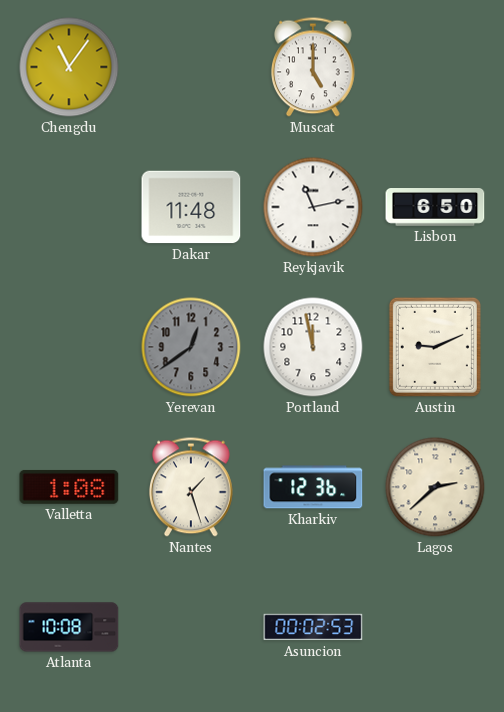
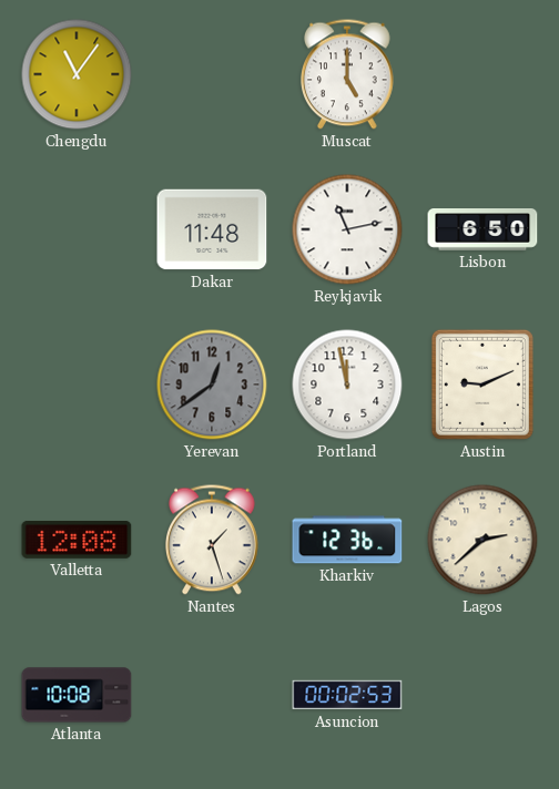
Valletta: 1:08 -> 12:08 (77, 540)
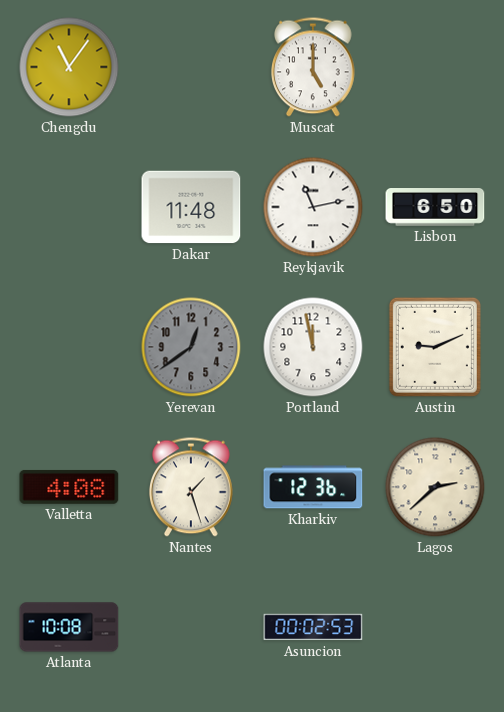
Valletta: 12:08 -> 4:08 (69, 487)
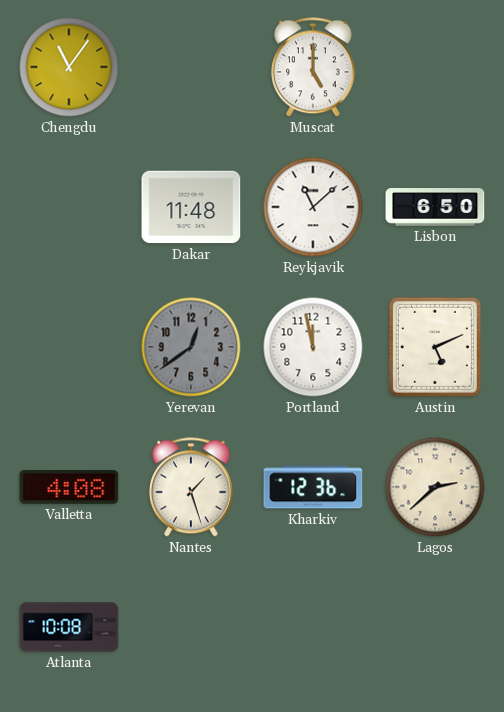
Reykjavik: 11:13 -> 11:08 (313, 207)
Austin: 9:11 -> 5:11 (435, 347)
Asuncion: 00:02 -> none (313, 627)
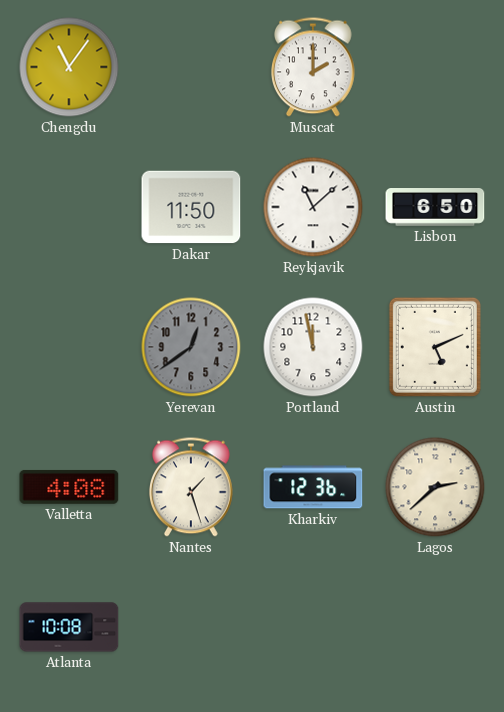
Muscat: 5:00 -> 2:00 (314, 67)
Dakar: 11:48 -> 11:50 (191, 207)
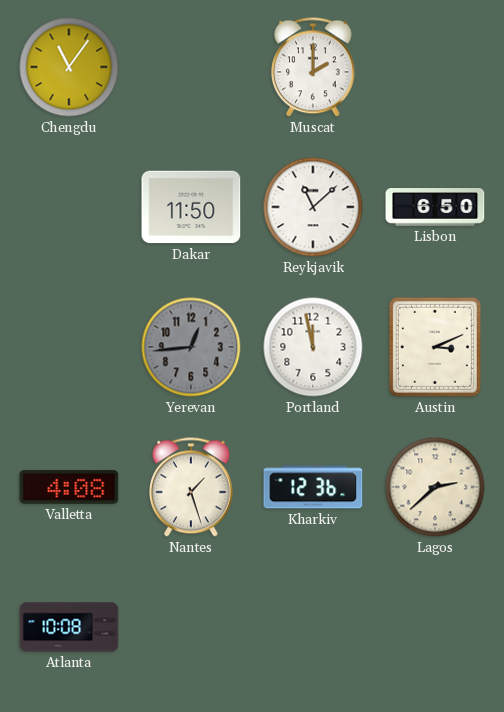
Yerevan: 12:39 -> 12:44 (191, 347)
Austin: 5:11 -> 3:11 (435, 347)
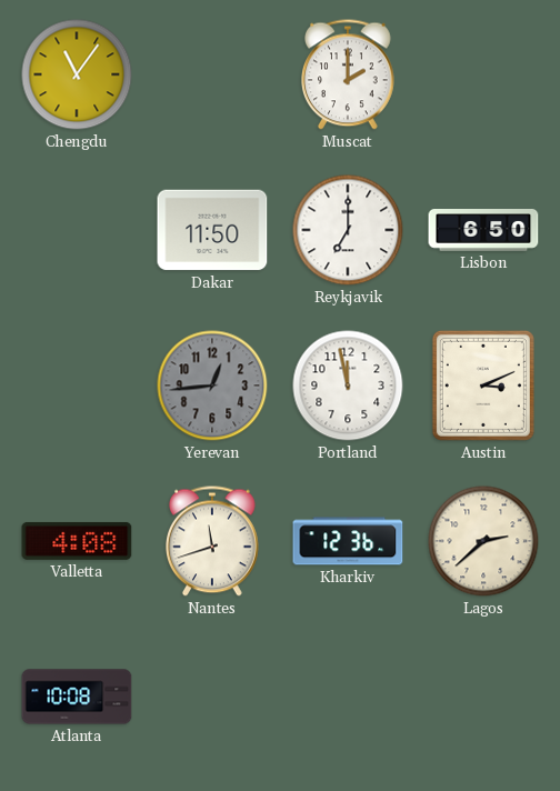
Reykjavik: 11:08 -> 7:00 (348, 230)
Nantes: 1:27 -> 11:42 (213, 541)
